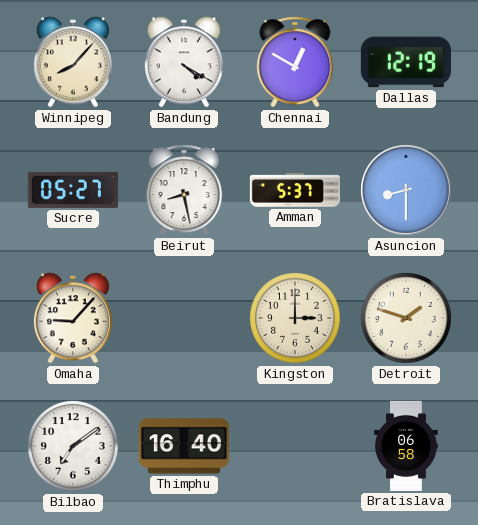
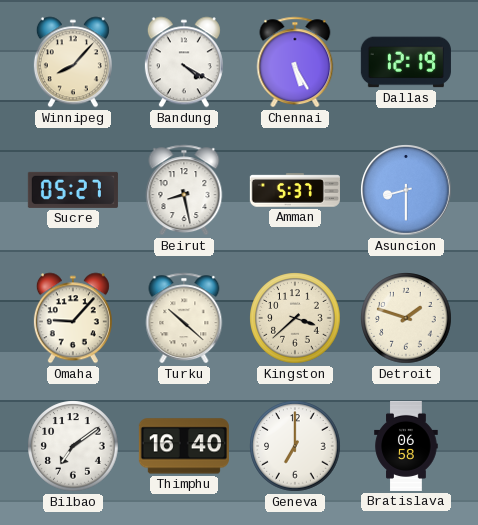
Chennai: 12:50 -> 5:25 (295, 62)
Turku: none -> 10:22 (184, 318)
Kingston: 3:00 -> 3:38 (295, 318)
Geneva: none -> 7:00 (295, 446)
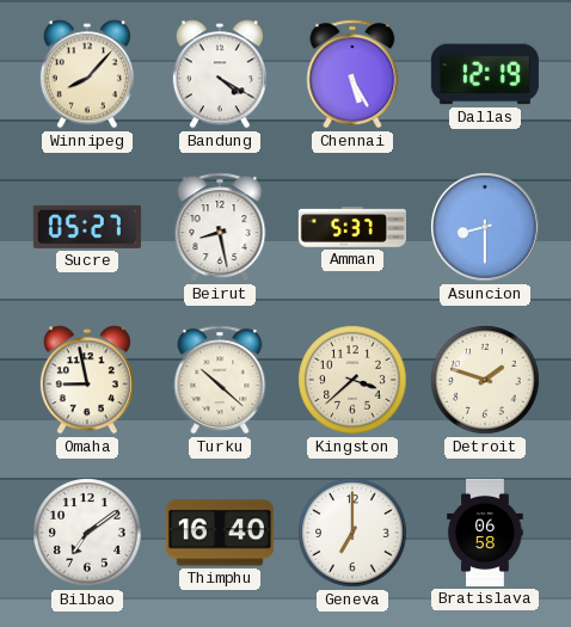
Omaha: 9:07 -> 8:58 (87, 380)
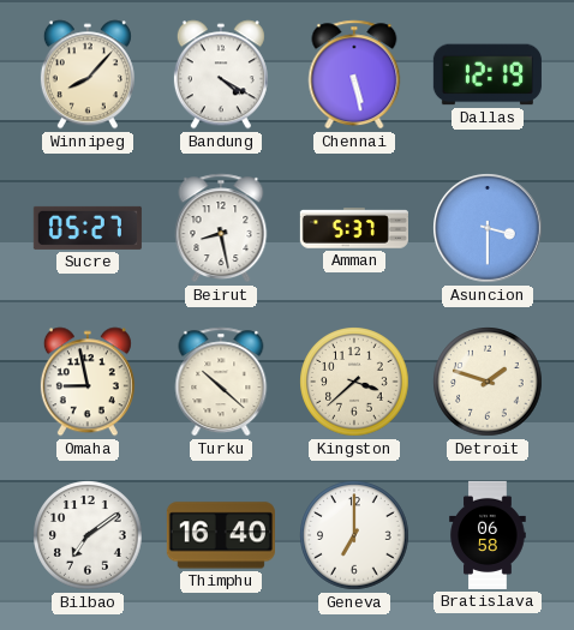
Chennai: 5:25 -> 5:28 (354, 74)
Asuncion: 8:30 -> 3:30 (488, 228)
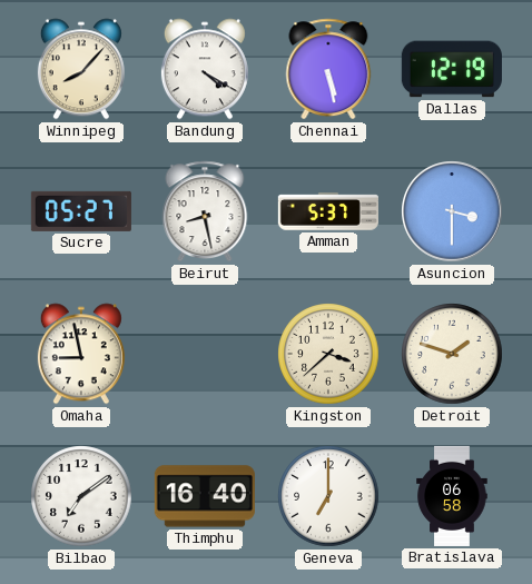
Turku: 10:22 -> none (221, 382)
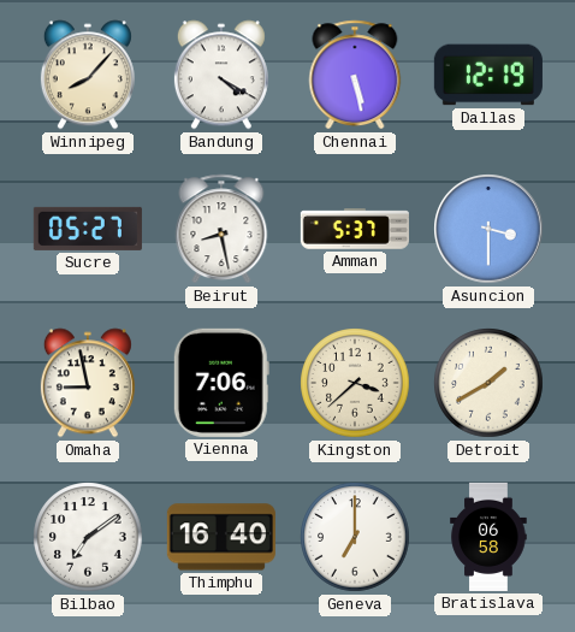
Vienna: none -> 7:06 (221, 383)
Detroit: 1:48 -> 1:40 (488, 383)
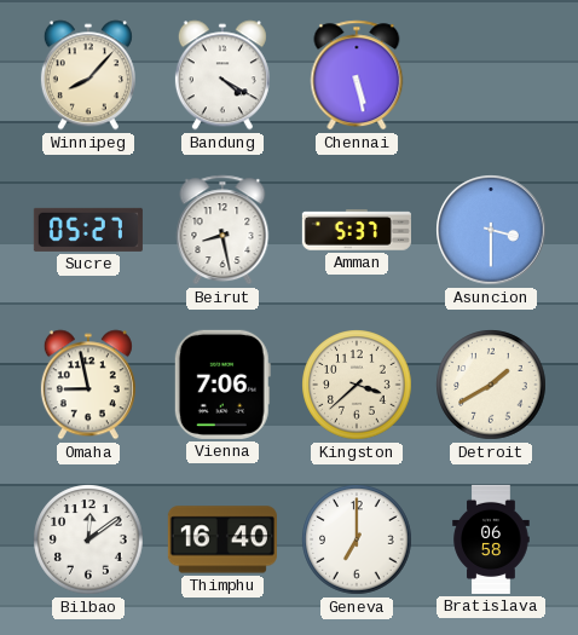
Dallas: 12:19 -> none (488, 75)
Bilbao: 7:09 -> 12:09 (88, 539)
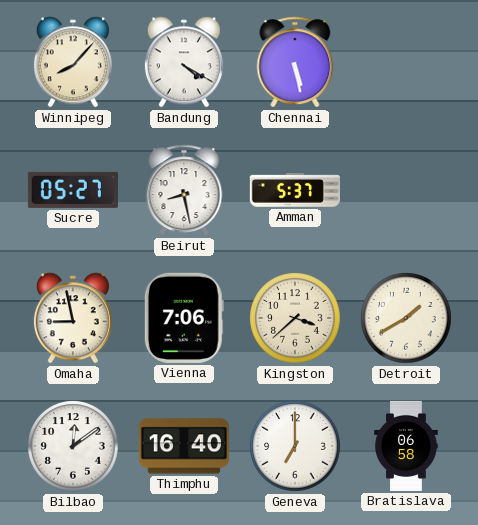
Asuncion: 3:30 -> none (491, 230)
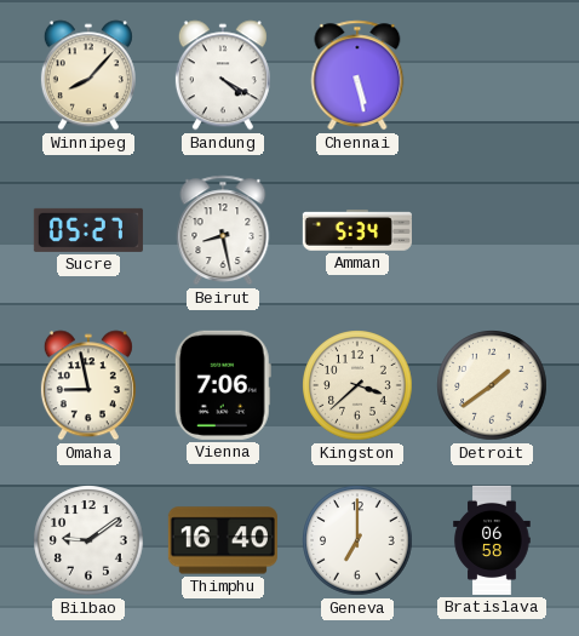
Amman: 5:37 -> 5:34 (357, 230)
Detroit: 1:40 -> 1:39 (492, 385)
Bilbao: 12:09 -> 9:09 (88, 540)
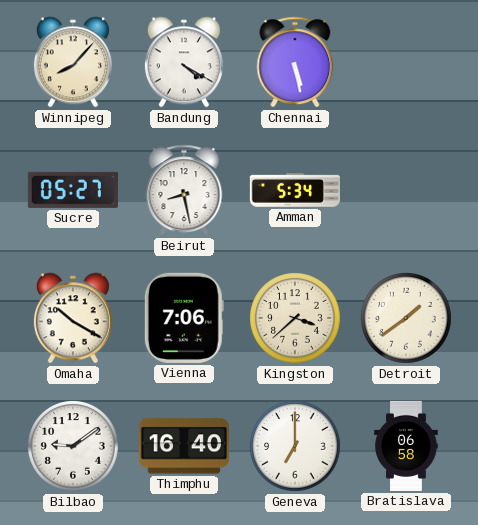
Omaha: 8:58 -> 10:20 (73, 318)
